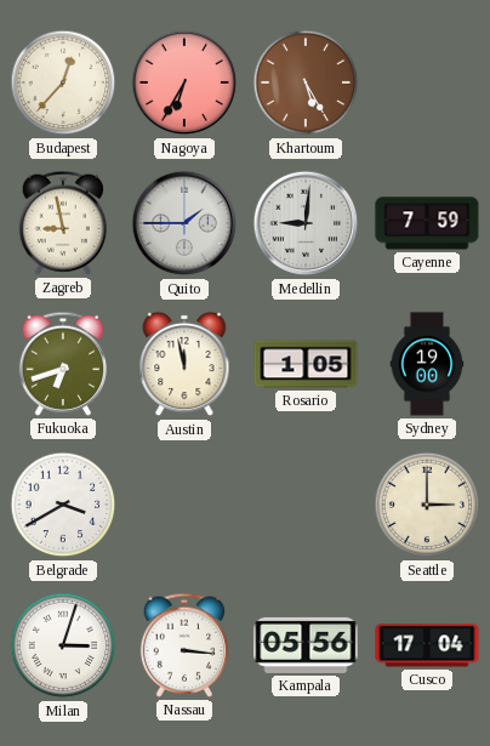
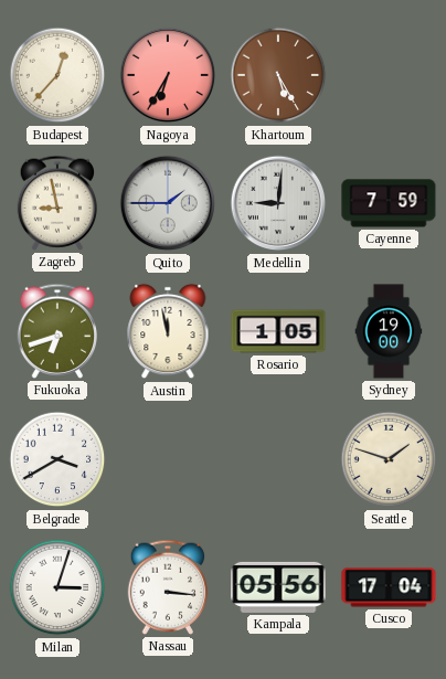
Seattle: 3:00 -> 1:48 (389, 459)
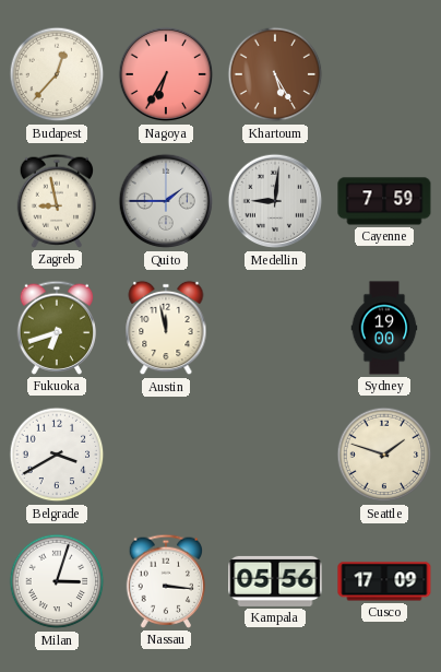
Rosario: 1:05 -> none (278, 331)
Cusco: 17:04 -> 17:09 (384, 581)
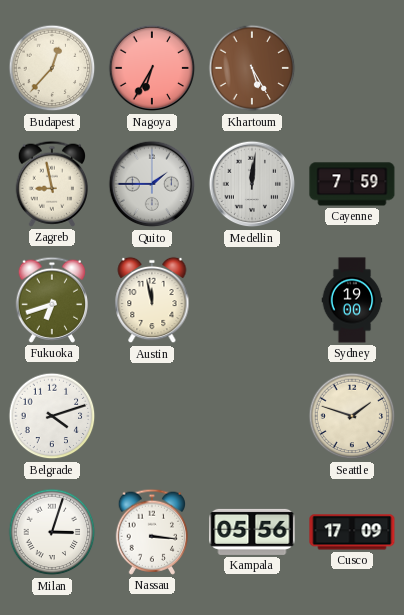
Medellin: 9:01 -> 12:01 (252, 184)
Belgrade: 3:40 -> 4:12 (52, 416)
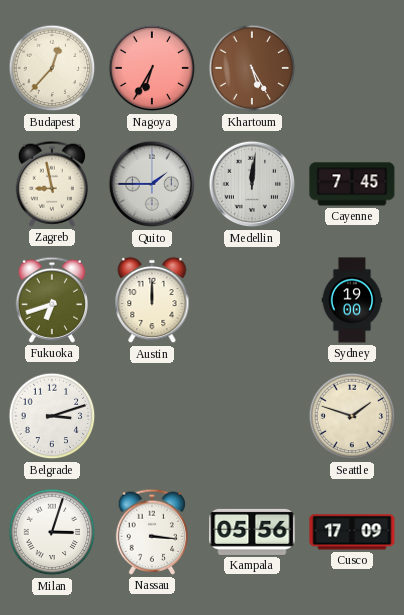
Cayenne: 7:59 -> 7:45 (352, 184)
Austin: 11:58 -> 12:00 (152, 300)
Belgrade: 4:12 -> 3:12 (52, 416)
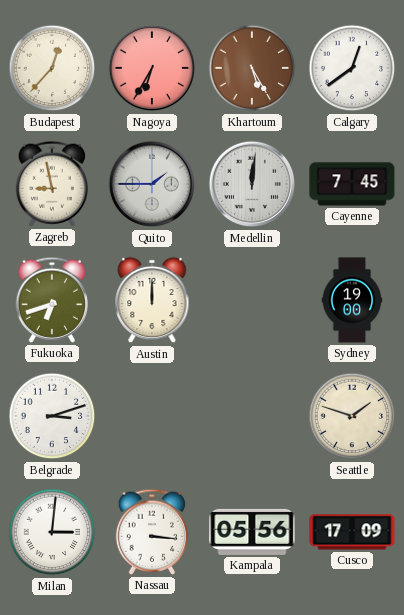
Calgary: none -> 12:39 (352, 68)
Milan: 3:03 -> 3:01 (52, 532)
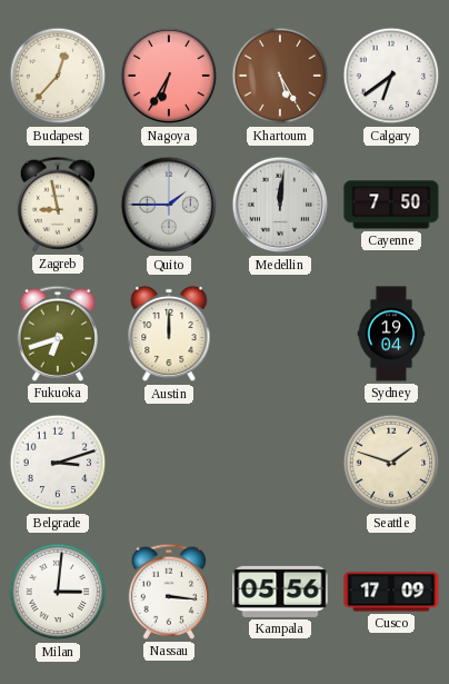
Calgary: 12:39 -> 6:39 (391, 76)
Cayenne: 7:45 -> 7:50 (391, 205)
Sydney: 19:00 -> 19:04 (391, 334)
